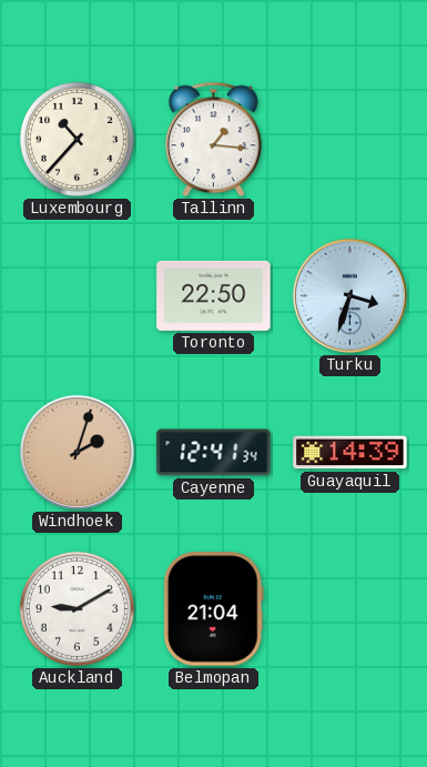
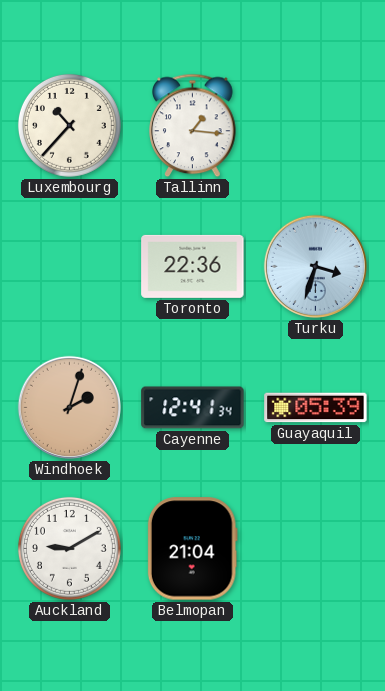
Toronto: 22:50 -> 22:36 (193, 266)
Guayaquil: 14:39 -> 05:39 (316, 408)
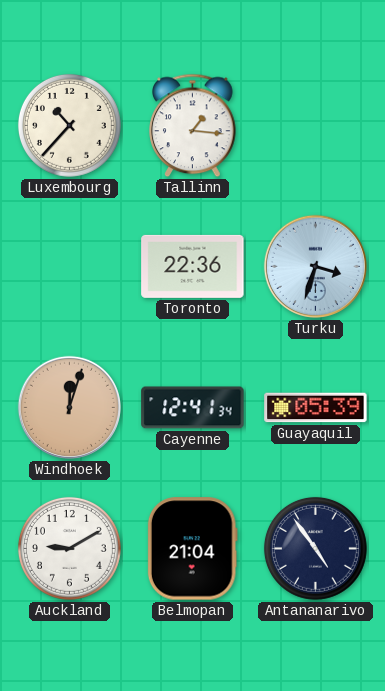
Windhoek: 2:03 -> 12:03 (69, 407)
Antananarivo: none -> 4:54 (315, 548)
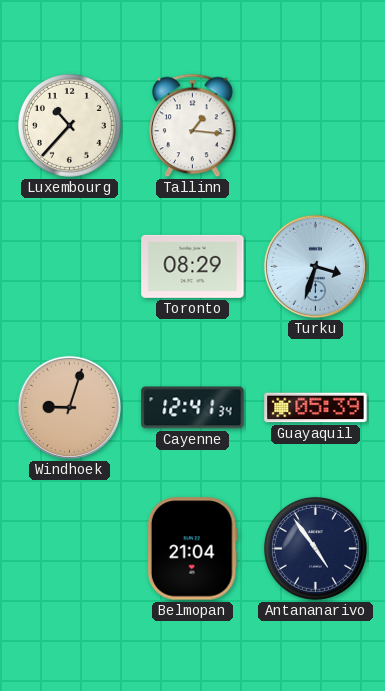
Toronto: 22:36 -> 08:29 (193, 266)
Windhoek: 12:03 -> 9:03 (69, 407)
Auckland: 9:10 -> none (69, 548)
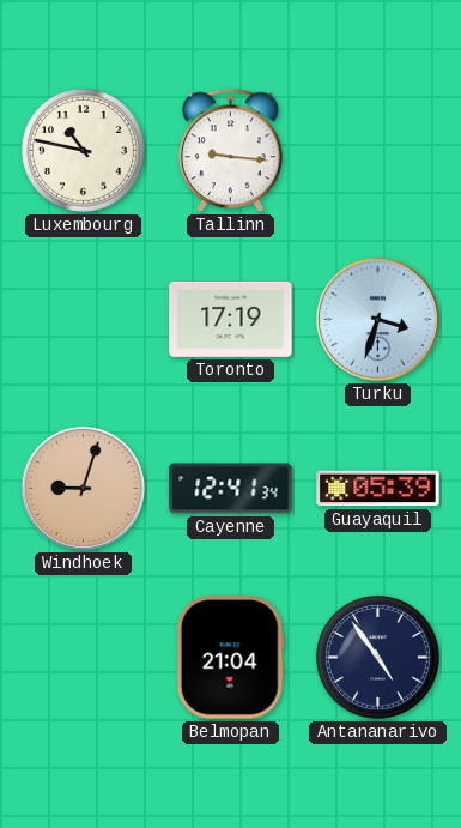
Luxembourg: 10:37 -> 10:47 (83, 150)
Tallinn: 1:16 -> 9:16 (231, 151)
Toronto: 08:29 -> 17:19 (231, 319)
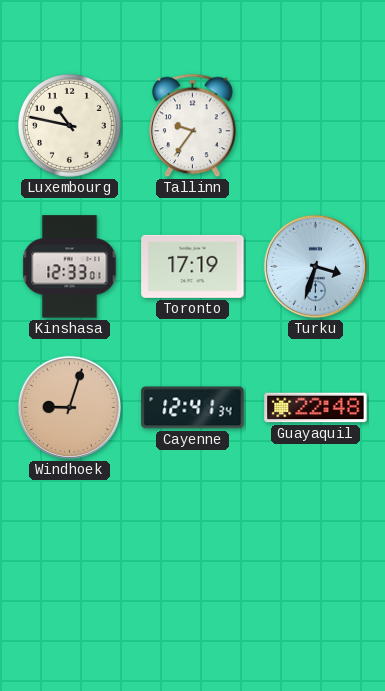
Tallinn: 9:16 -> 9:36 (193, 126)
Kinshasa: none -> 12:33 (70, 267)
Guayaquil: 05:39 -> 22:48 (316, 408)
Belmopan: 21:04 -> none (230, 658)
Antananarivo: 4:54 -> none (377, 657)
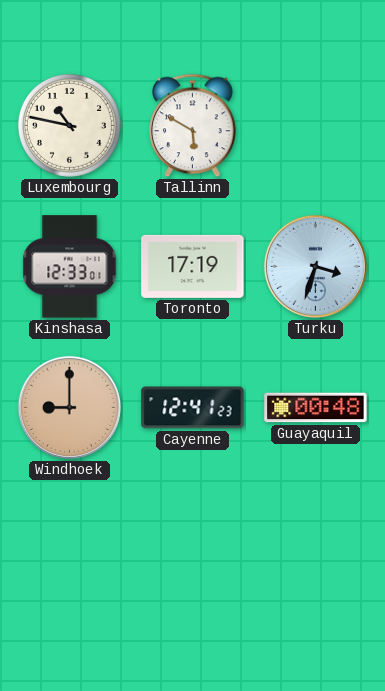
Tallinn: 9:36 -> 5:50 (193, 126)
Windhoek: 9:03 -> 9:00 (69, 407)
Cayenne: 12:41:34 -> 12:41:23 (193, 408)
Guayaquil: 22:48 -> 00:48 (316, 408)
